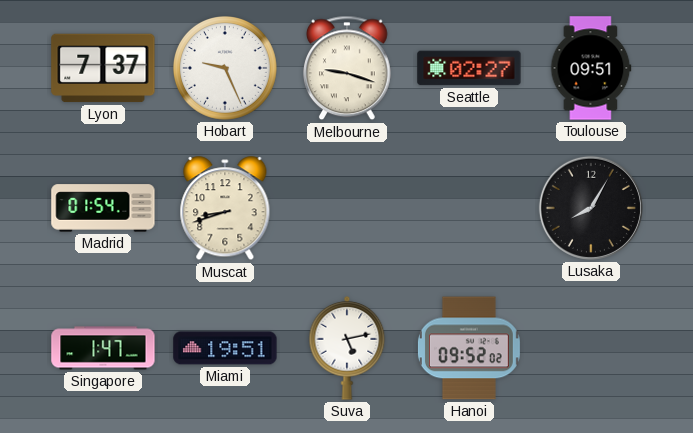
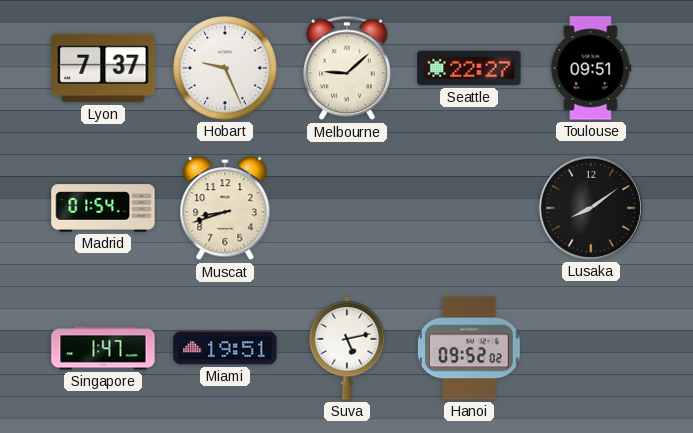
Melbourne: 9:18 -> 9:08 (348, 68)
Seattle: 02:27 -> 22:27 (469, 68)
Lusaka: 8:05 -> 8:09 (591, 208)
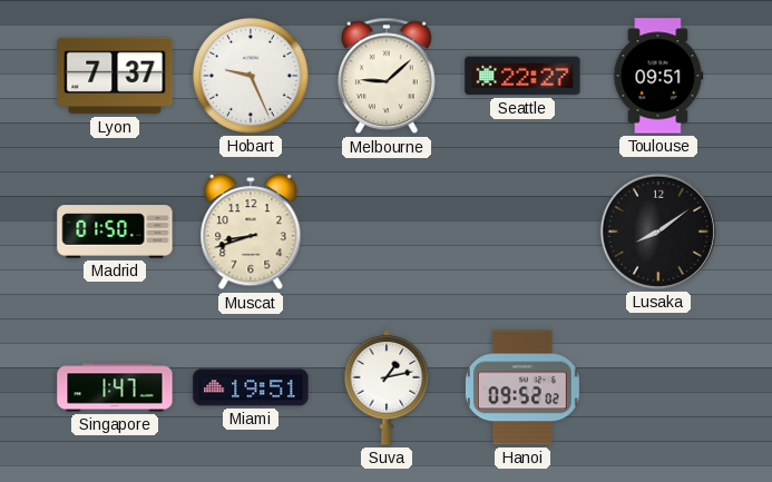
Madrid: 01:54 -> 01:50 (115, 232)
Suva: 5:13 -> 1:13 (387, 388)
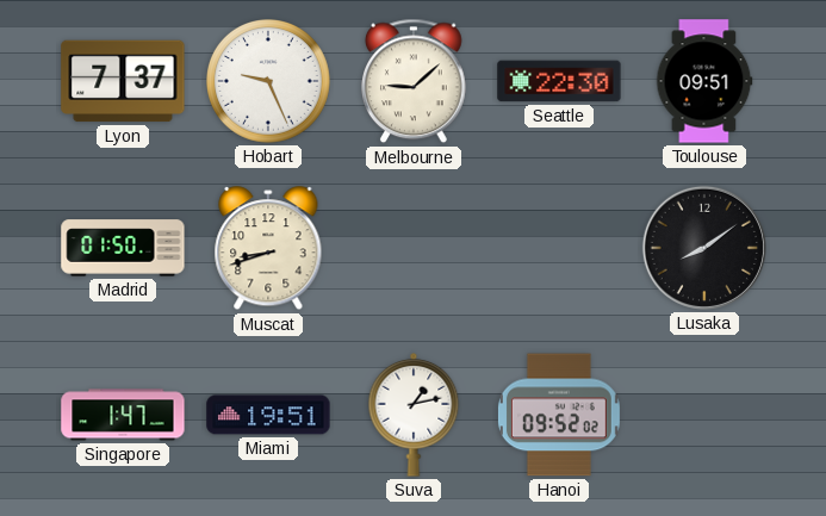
Seattle: 22:27 -> 22:30 (559, 81)
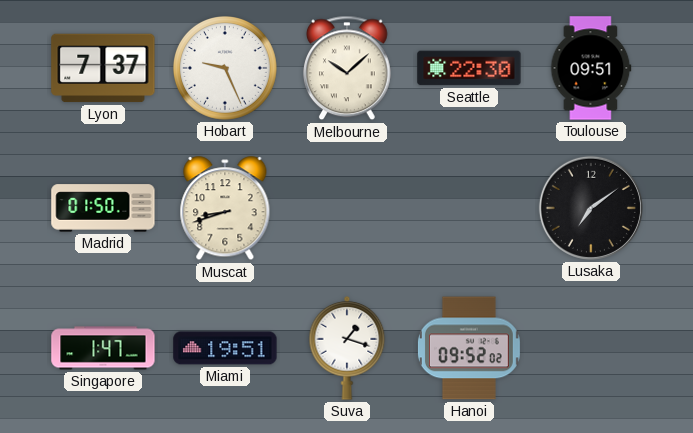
Melbourne: 9:08 -> 10:08 (348, 68)
Lusaka: 8:09 -> 7:09 (591, 208)
Suva: 1:13 -> 1:18 (347, 349)
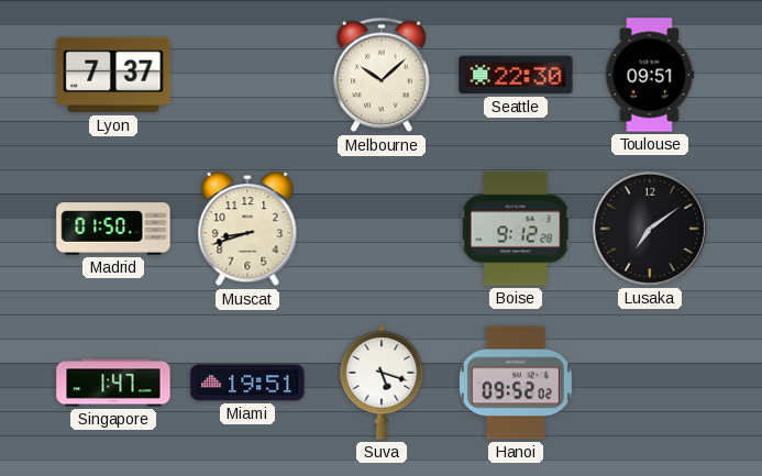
Hobart: 9:26 -> none (226, 69)
Boise: none -> 9:12 (516, 229)
Suva: 1:18 -> 5:18 (382, 384)
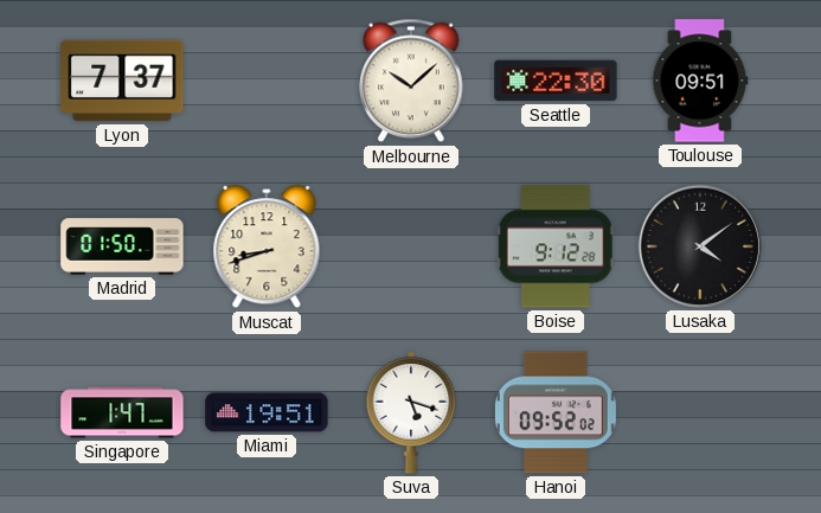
Lusaka: 7:09 -> 4:09 (700, 246)
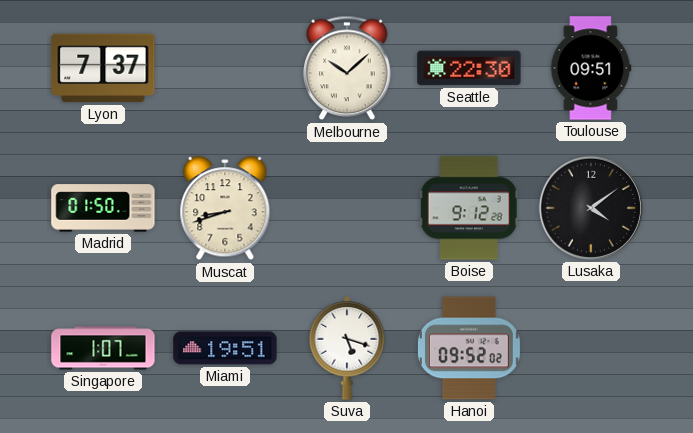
Singapore: 1:47 -> 1:07 (103, 348)
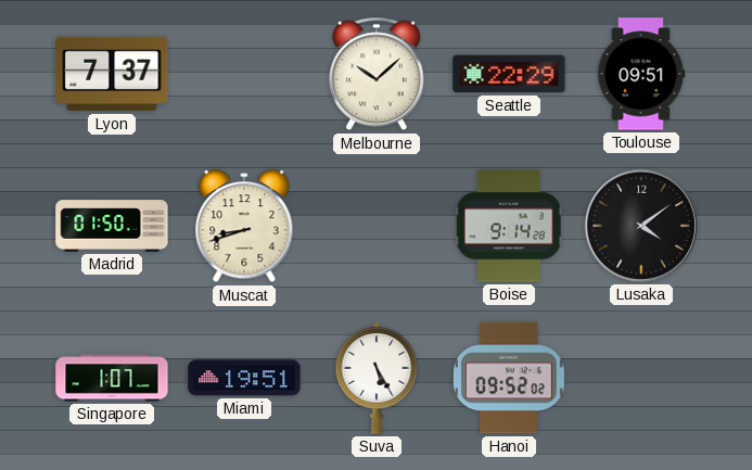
Seattle: 22:30 -> 22:29 (509, 74)
Boise: 9:12 -> 9:14 (509, 226)
Suva: 5:18 -> 5:25 (377, 379)
